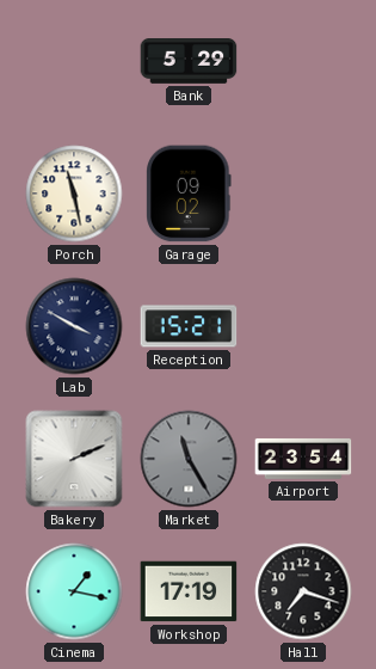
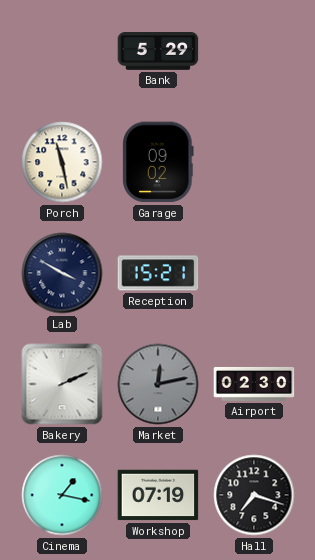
Market: 11:25 -> 12:13 (158, 384)
Airport: 23:54 -> 02:30 (254, 384)
Workshop: 17:19 -> 07:19 (158, 495)
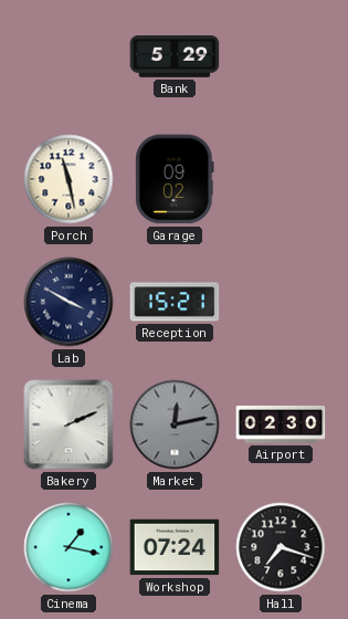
Workshop: 07:19 -> 07:24 (175, 547)
